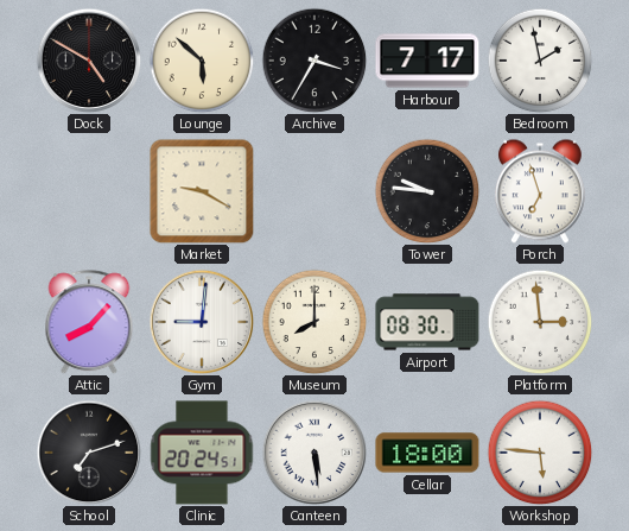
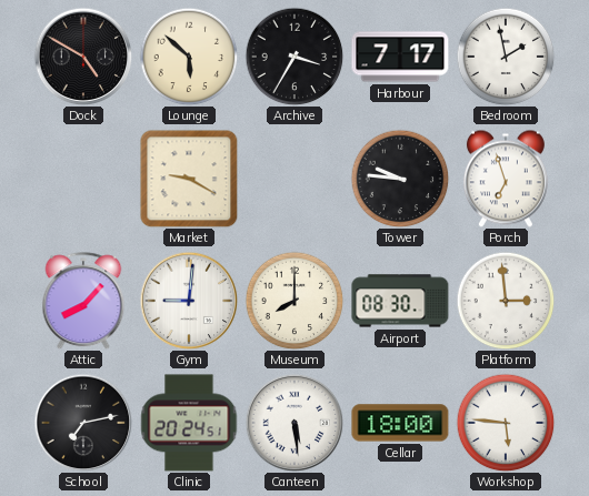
School: 7:12 -> 7:13 (83, 423)
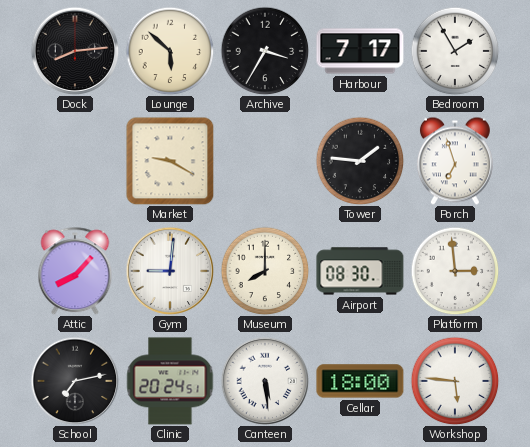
Dock: 4:50 -> 8:14 (75, 51)
Bedroom: 1:58 -> 1:55 (455, 51)
Tower: 9:46 -> 1:46 (360, 161)
